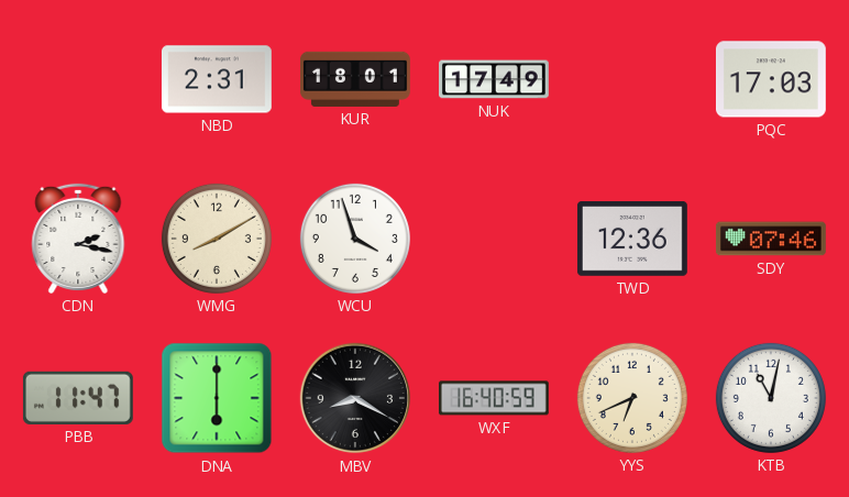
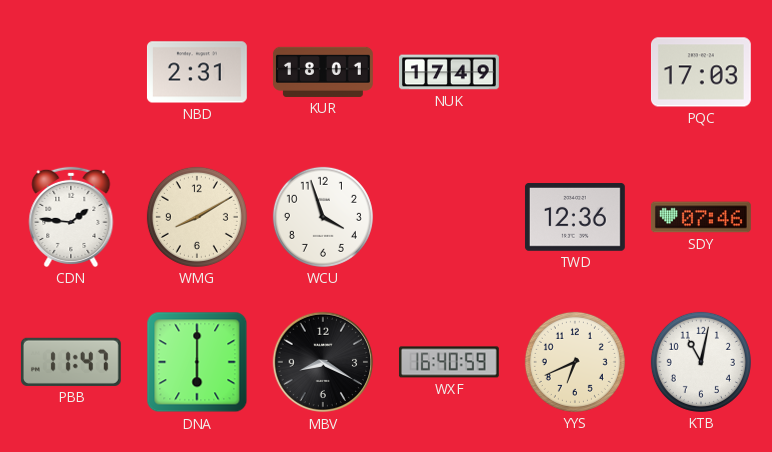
CDN: 2:17 -> 1:46 (71, 217)
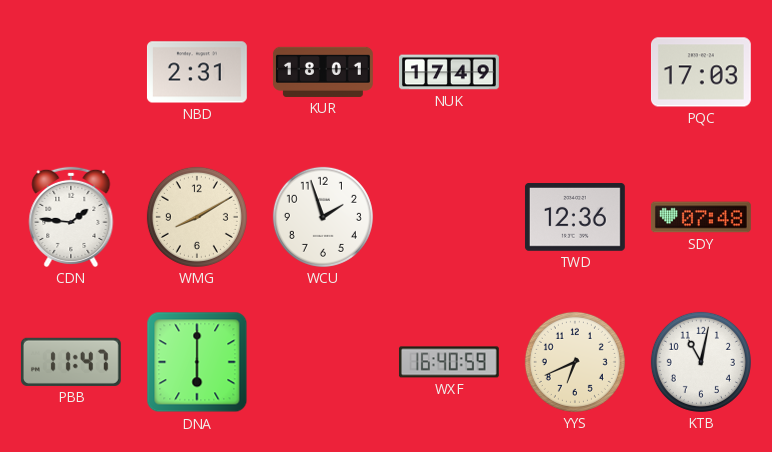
WCU: 3:57 -> 1:57 (323, 217)
SDY: 07:46 -> 07:48 (701, 217)
MBV: 8:20 -> none (323, 362)
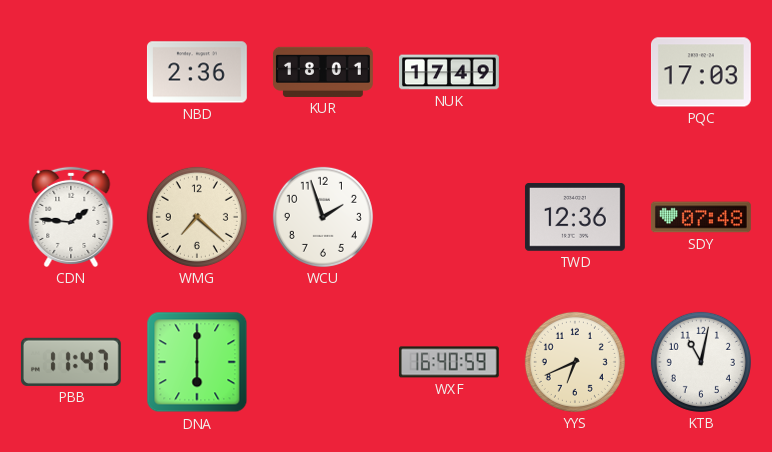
NBD: 2:31 -> 2:36 (197, 72)
WMG: 8:10 -> 7:22 (197, 217)
